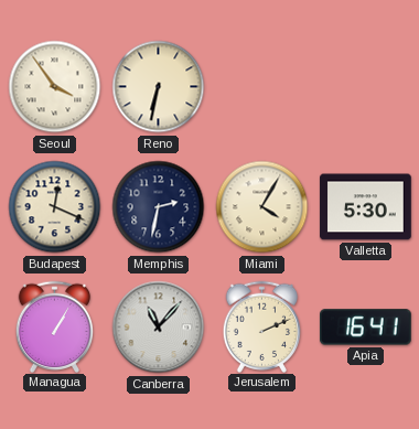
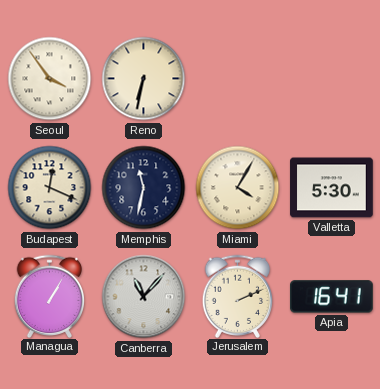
Memphis: 2:32 -> 11:32 (144, 188)
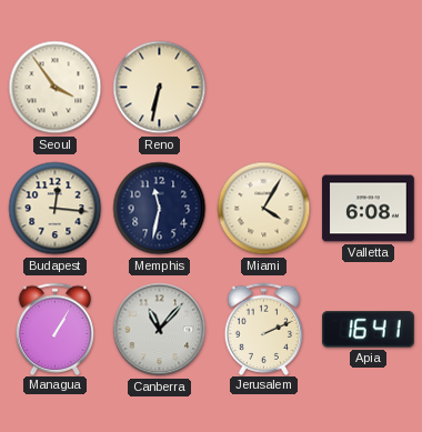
Budapest: 12:19 -> 12:16 (56, 209)
Valletta: 5:30 -> 6:08 (369, 209)
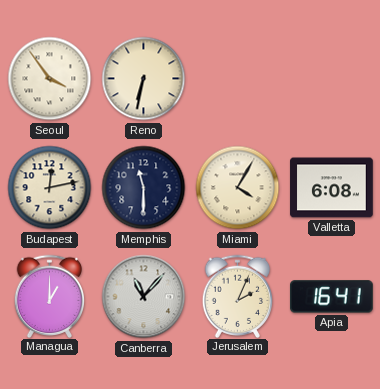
Budapest: 12:16 -> 12:13 (50, 188)
Memphis: 11:32 -> 11:30 (144, 188)
Managua: 1:05 -> 1:00 (50, 296)
Jerusalem: 2:11 -> 2:04 (238, 296)
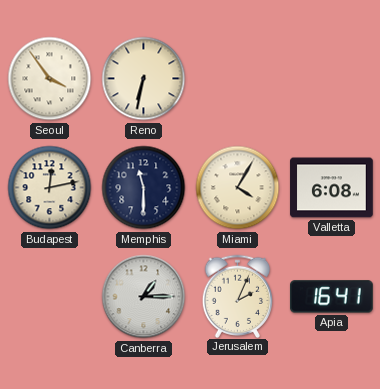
Managua: 1:00 -> none (50, 296)
Canberra: 11:07 -> 1:15 (144, 297)
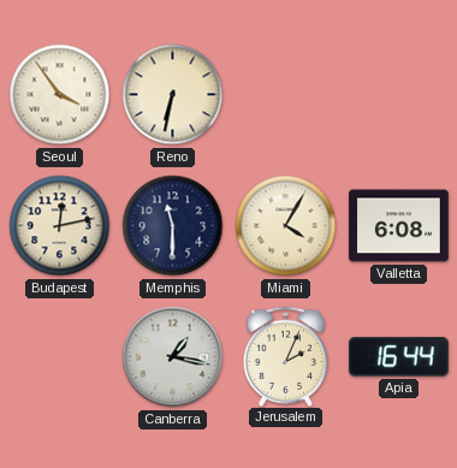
Canberra: 1:15 -> 1:17 (173, 357)
Apia: 16:41 -> 16:44 (399, 357)
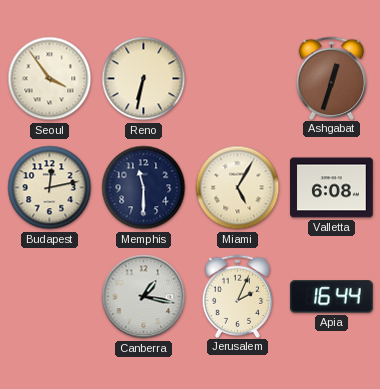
Ashgabat: none -> 12:33 (332, 78)
Miami: 4:05 -> 5:05 (238, 188)
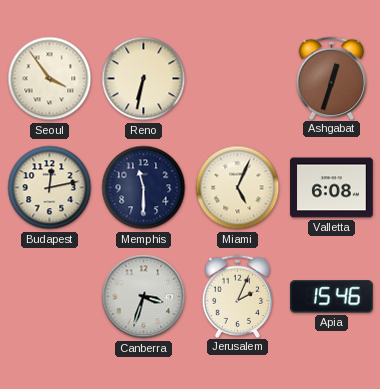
Miami: 5:05 -> 5:04 (238, 188)
Canberra: 1:17 -> 3:33 (144, 297)
Apia: 16:44 -> 15:46 (332, 297)
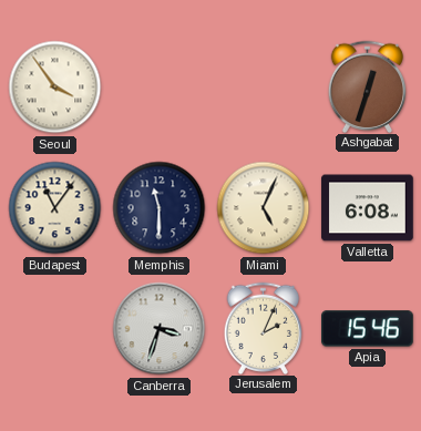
Reno: 6:32 -> none (144, 79)
Budapest: 12:13 -> 11:06 (55, 208)
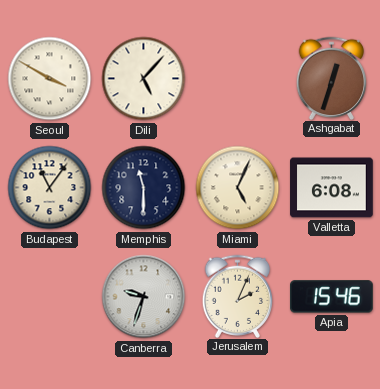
Seoul: 3:54 -> 3:50 (50, 79)
Dili: none -> 5:07 (144, 79)
Canberra: 3:33 -> 9:33 (144, 297)
